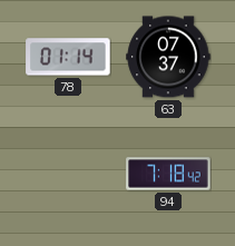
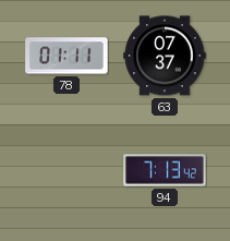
78: 01:14 -> 01:11 (66, 56)
94: 7:18 -> 7:13 (165, 170)
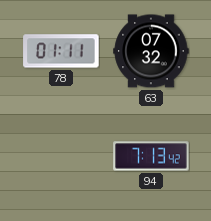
63: 07:37 -> 07:32 (151, 51)
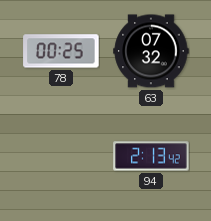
78: 01:11 -> 00:25 (61, 51)
94: 7:13 -> 2:13 (151, 156)
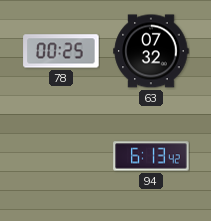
94: 2:13 -> 6:13 (151, 156)
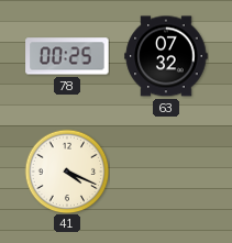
41: none -> 4:19 (67, 172)
94: 6:13 -> none (151, 156)
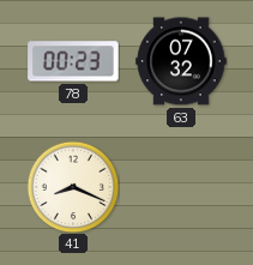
78: 00:25 -> 00:23 (73, 61)
41: 4:19 -> 8:19 (73, 187)
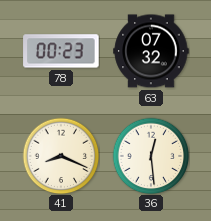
36: none -> 12:29 (151, 156)
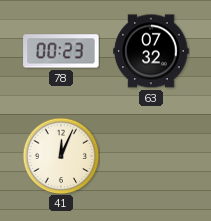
41: 8:19 -> 12:04 (61, 156)
36: 12:29 -> none (151, 156)
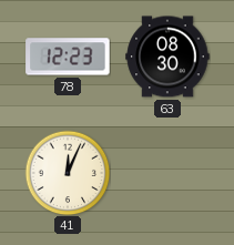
78: 00:23 -> 12:23 (68, 57)
63: 07:32 -> 08:30 (167, 57)
